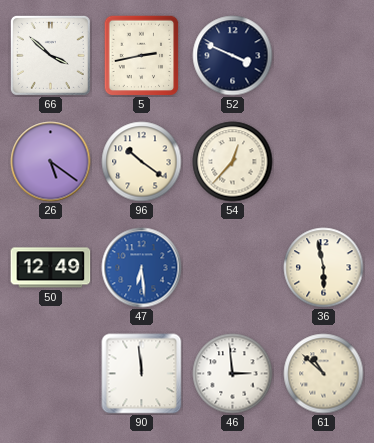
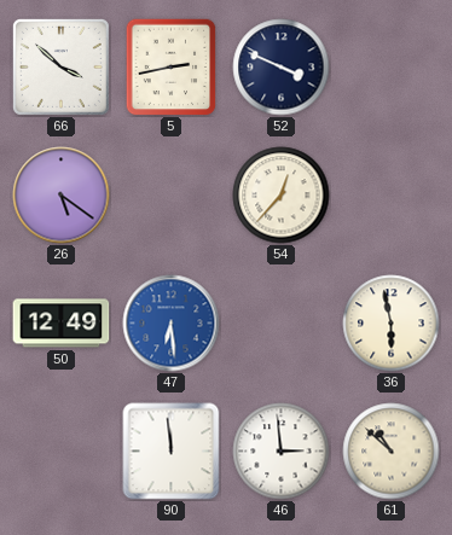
96: 10:21 -> none (142, 162)
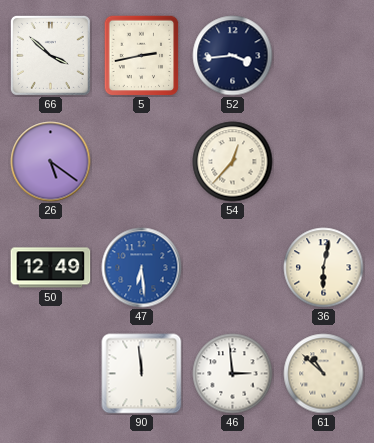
52: 3:49 -> 3:44 (233, 56)
36: 5:58 -> 6:02 (324, 268)
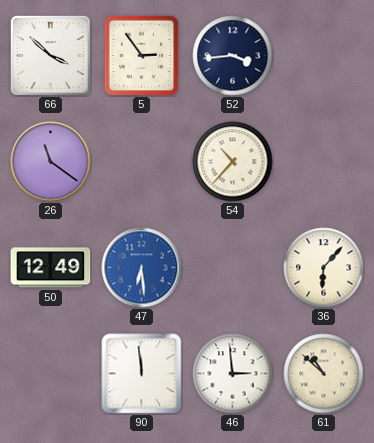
5: 2:43 -> 2:54 (142, 55)
26: 5:21 -> 11:21 (51, 162)
54: 12:37 -> 10:37 (233, 162)
36: 6:02 -> 6:07 (324, 268)
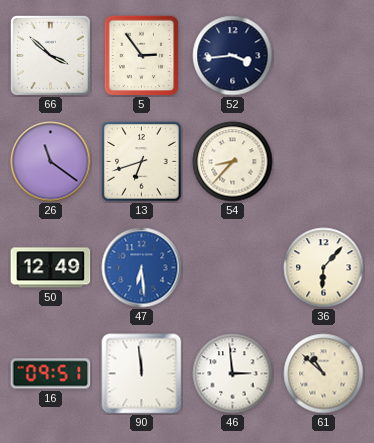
13: none -> 6:42 (142, 162)
54: 10:37 -> 8:37 (233, 162)
16: none -> 09:51 (51, 374)
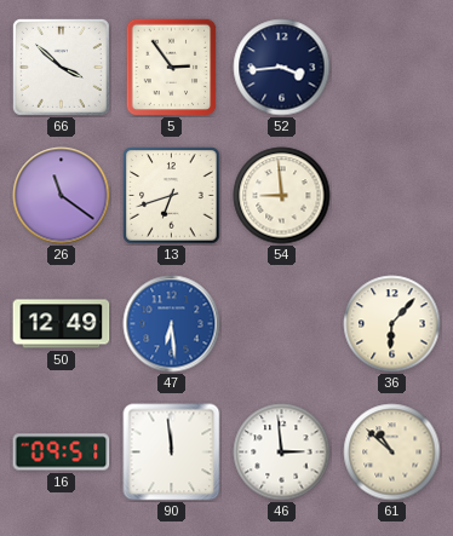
54: 8:37 -> 8:59 (282, 196)
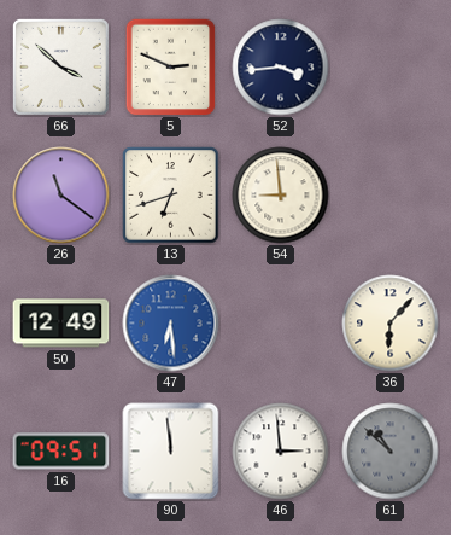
5: 2:54 -> 2:49 (171, 66)
61 dial: cream -> grey (391, 452)
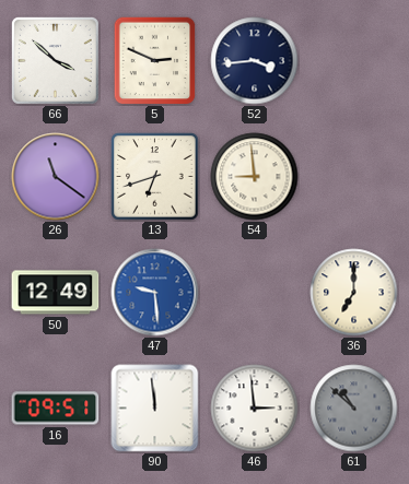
47: 6:29 -> 9:29 (155, 293)
36: 6:07 -> 7:00 (354, 293)
